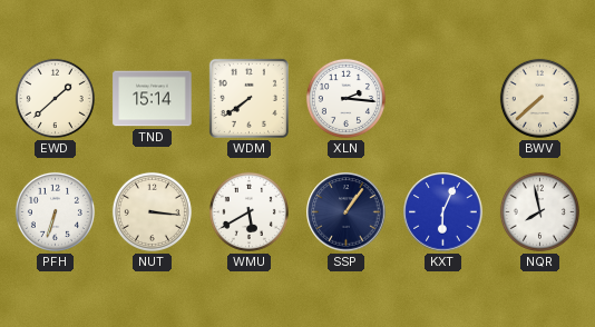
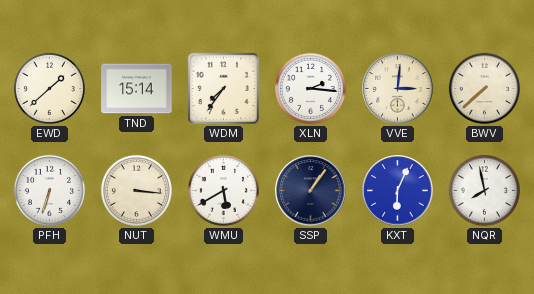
WDM: 7:39 -> 7:36 (223, 88)
VVE: none -> 3:01 (398, 89)
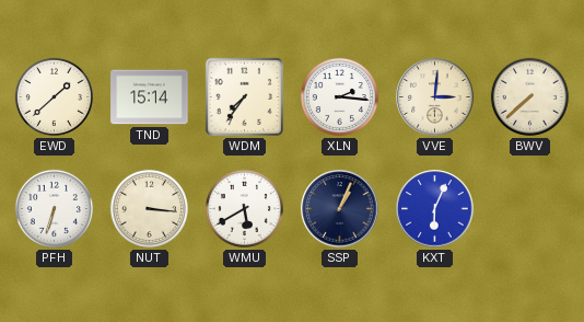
SSP: 1:06 -> 1:04 (340, 209)
NQR: 7:58 -> none (484, 190)
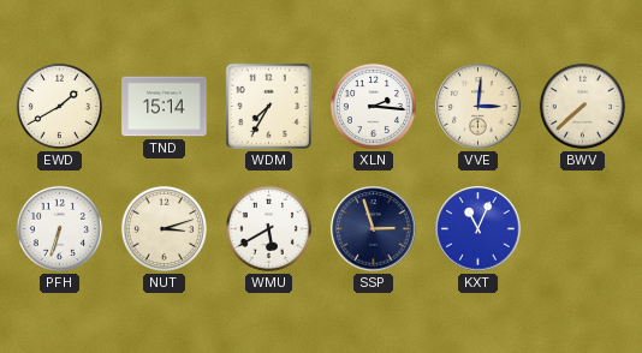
EWD: 1:38 -> 1:40 (59, 106)
WDM: 7:36 -> 7:35 (268, 106)
NUT: 3:16 -> 3:12 (164, 228)
SSP: 1:04 -> 2:57 (374, 229)
KXT: 6:04 -> 11:04 (478, 229)
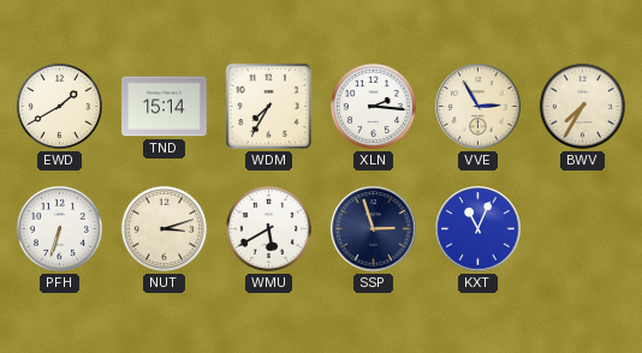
VVE: 3:01 -> 2:55 (478, 107)
BWV: 7:38 -> 7:35 (582, 106)
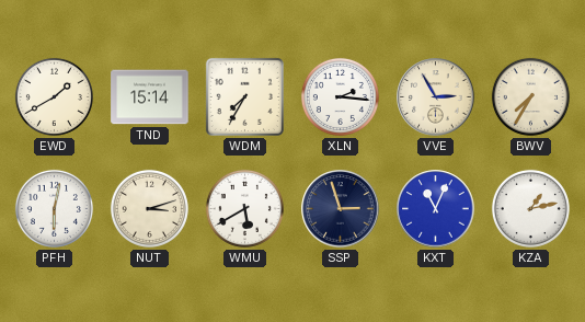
PFH: 6:33 -> 6:02 (54, 208)
KZA: none -> 1:13 (530, 208)
